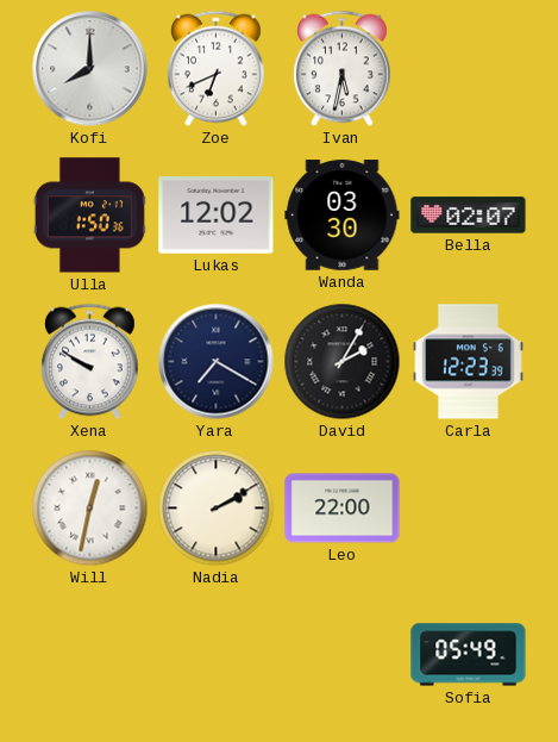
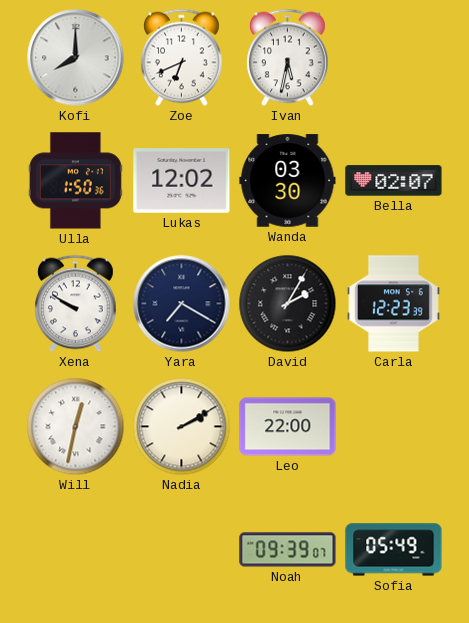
Noah: none -> 09:39 (288, 550)
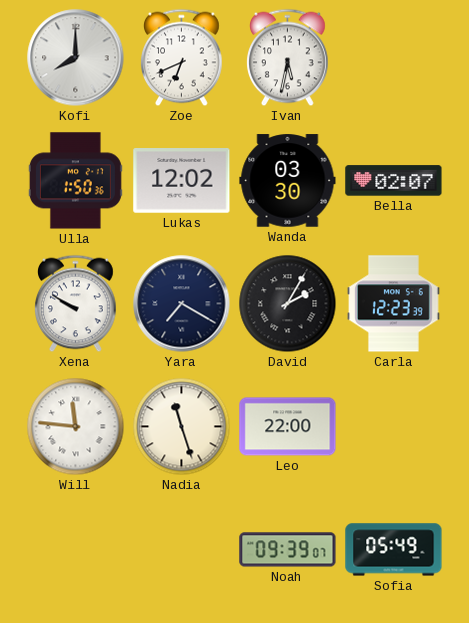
Will: 12:32 -> 11:46 (76, 427)
Nadia: 2:10 -> 11:27 (182, 427)
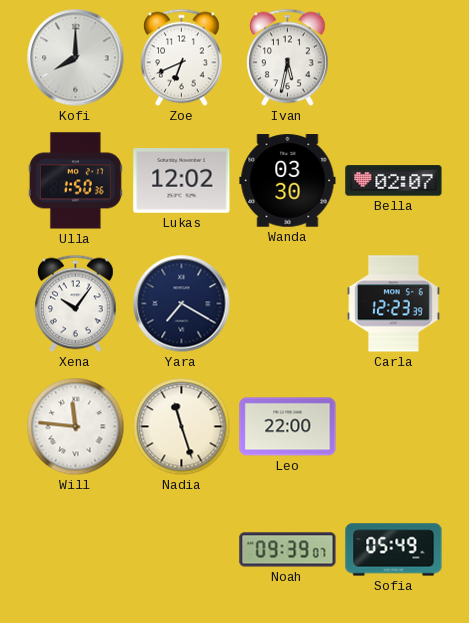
Xena: 9:50 -> 10:06 (76, 304)
David: 2:05 -> none (288, 304)
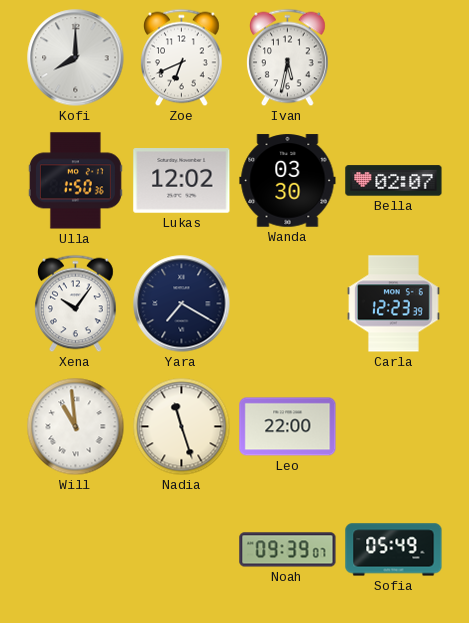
Will: 11:46 -> 10:59 (76, 427)
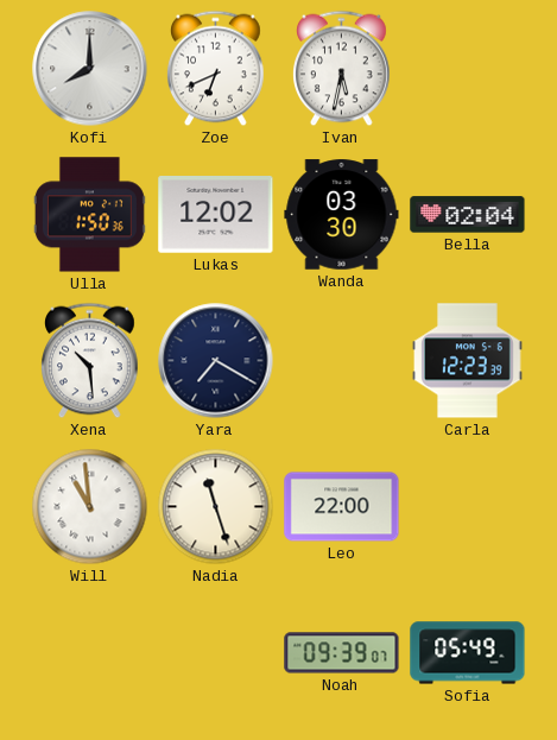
Bella: 02:07 -> 02:04 (468, 215)
Xena: 10:06 -> 10:29 (90, 361)
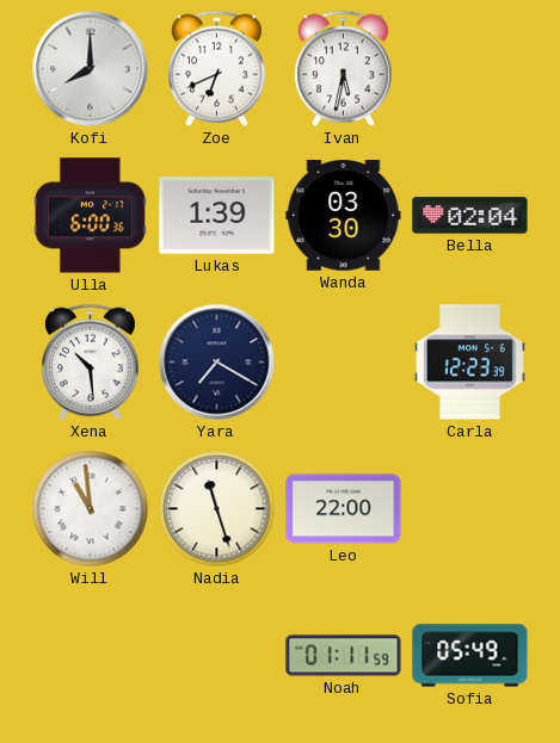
Ulla: 1:50 -> 6:00 (90, 216)
Lukas: 12:02 -> 1:39 (217, 216)
Noah: 09:39 -> 01:11 (344, 656)
